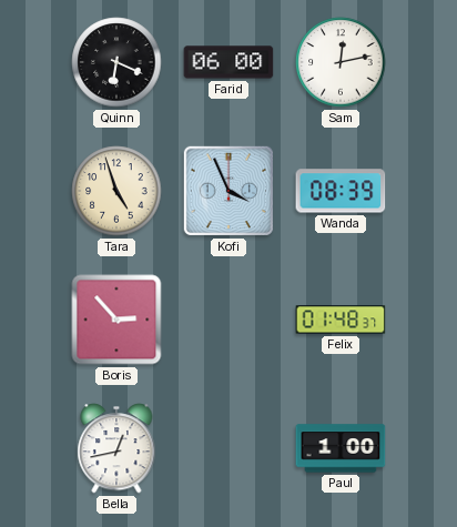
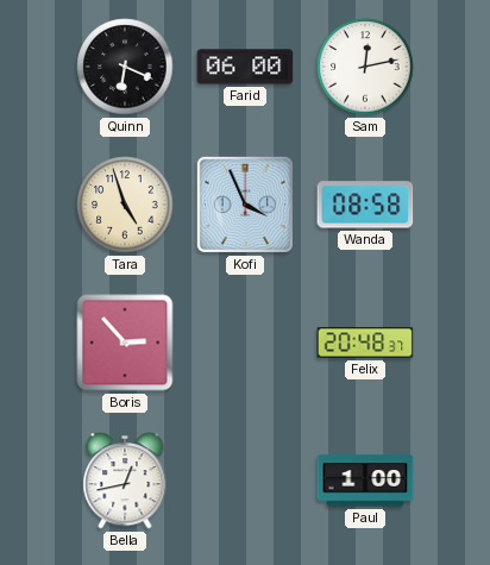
Wanda: 08:39 -> 08:58 (365, 205)
Felix: 01:48 -> 20:48 (365, 343)
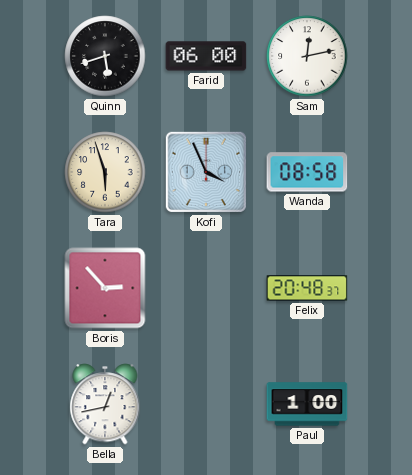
Quinn: 6:19 -> 5:42 (105, 56)
Tara: 4:57 -> 5:57 (105, 172)
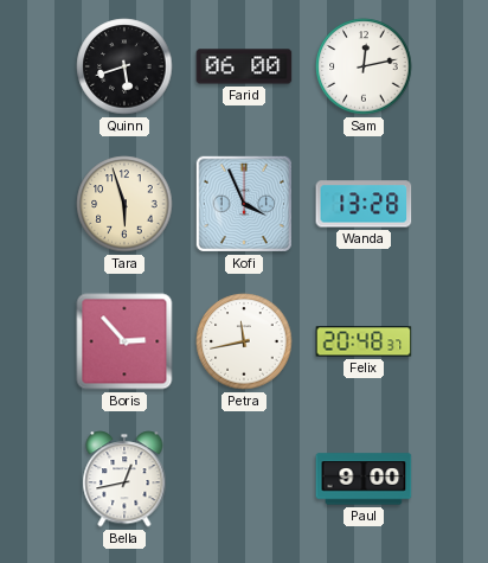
Wanda: 08:58 -> 13:28 (364, 204)
Petra: none -> 11:43 (244, 341)
Paul: 1:00 -> 9:00 (364, 479)
